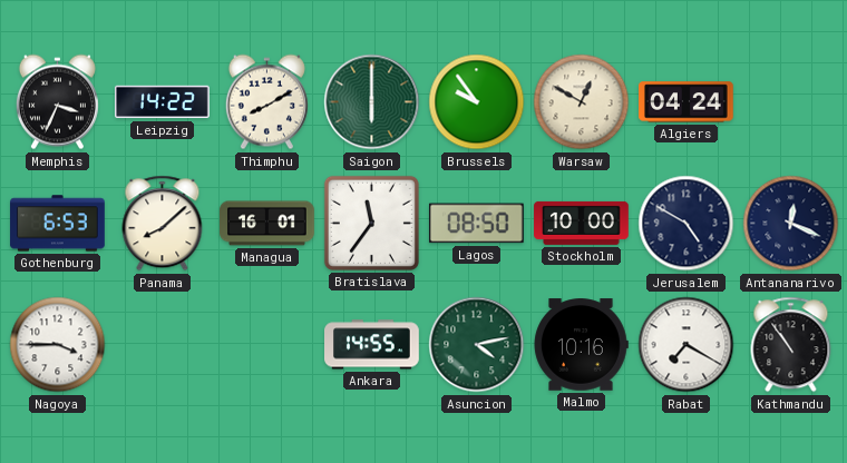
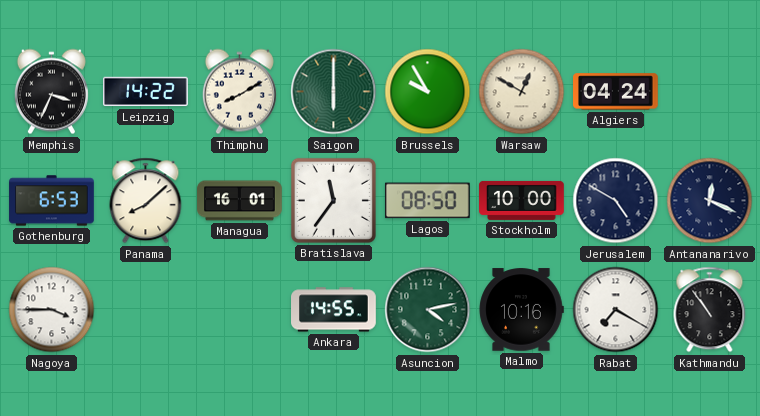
Brussels: 9:54 -> 9:55 (428, 92)
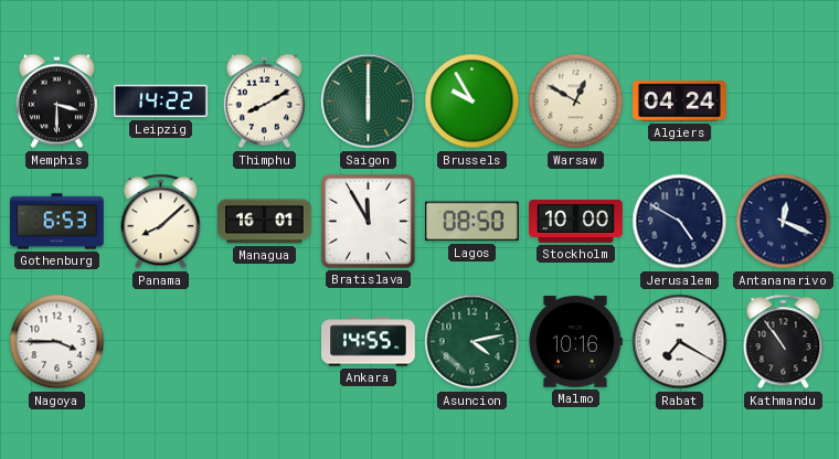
Memphis: 3:34 -> 3:30 (56, 102)
Bratislava: 11:36 -> 11:55 (368, 221)
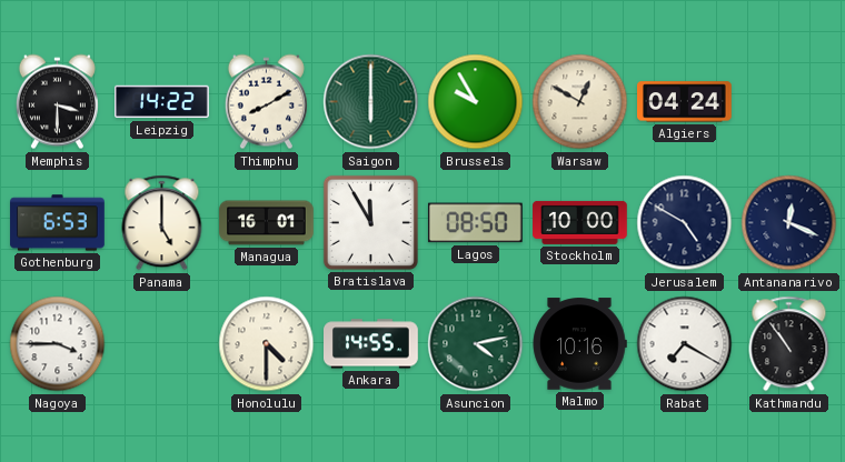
Panama: 8:08 -> 5:00 (162, 223)
Honolulu: none -> 4:30 (267, 344)
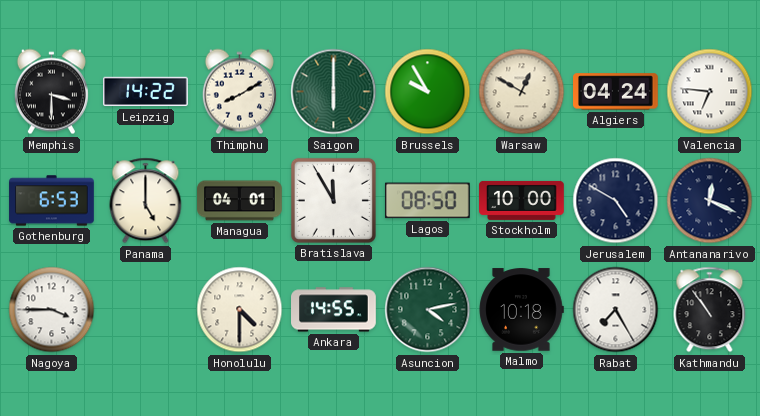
Valencia: none -> 6:46 (710, 92)
Managua: 16:01 -> 04:01 (240, 201)
Malmo: 10:16 -> 10:18 (521, 310)
Rabat: 7:20 -> 7:25 (616, 310)
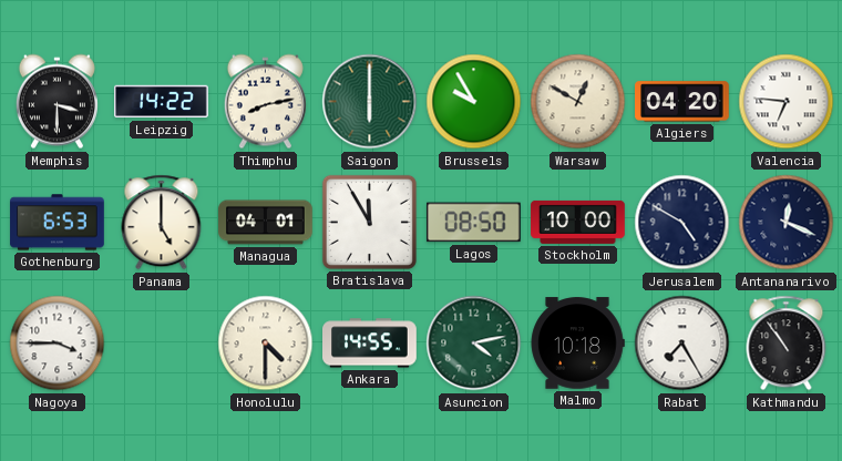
Thimphu: 8:10 -> 8:13 (265, 102)
Algiers: 04:24 -> 04:20 (682, 102)
